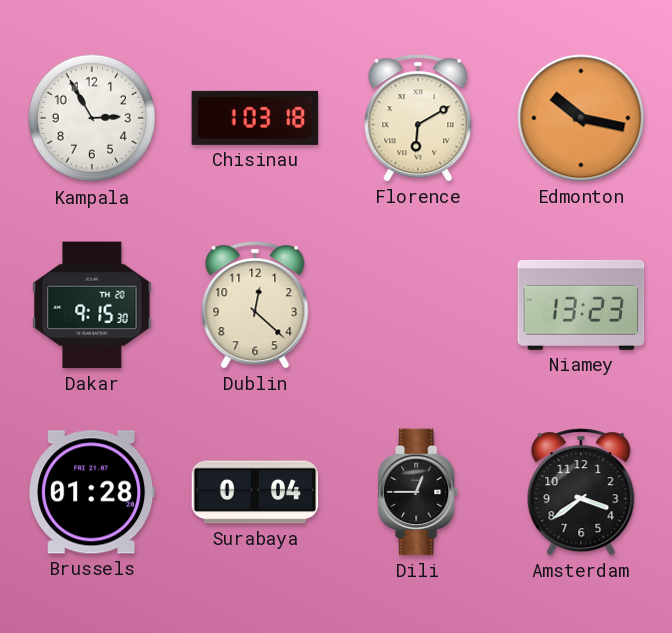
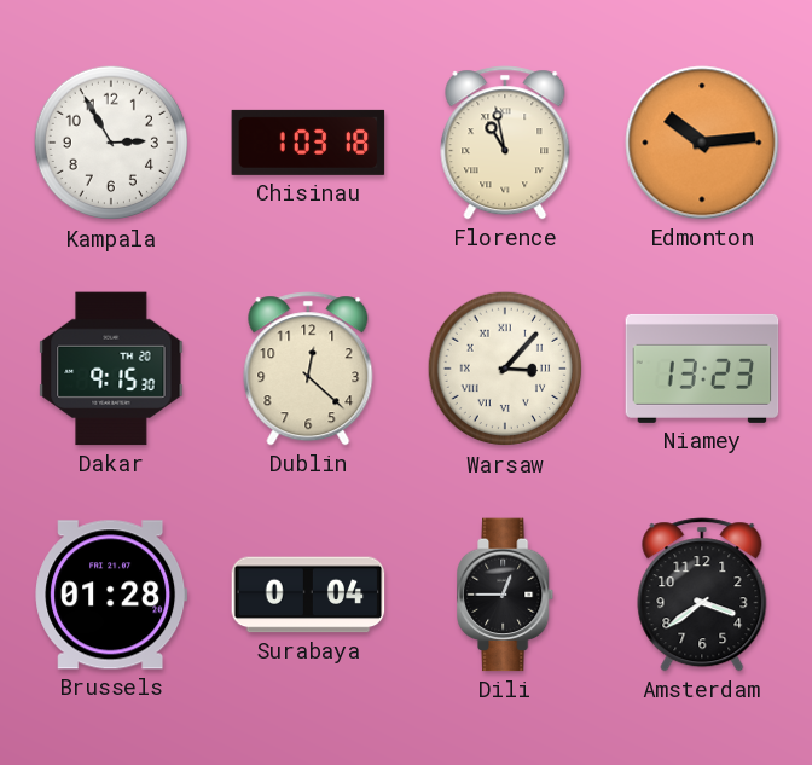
Florence: 6:10 -> 10:58 (505, 143)
Edmonton: 10:17 -> 10:14 (702, 143)
Warsaw: none -> 3:07 (505, 369)
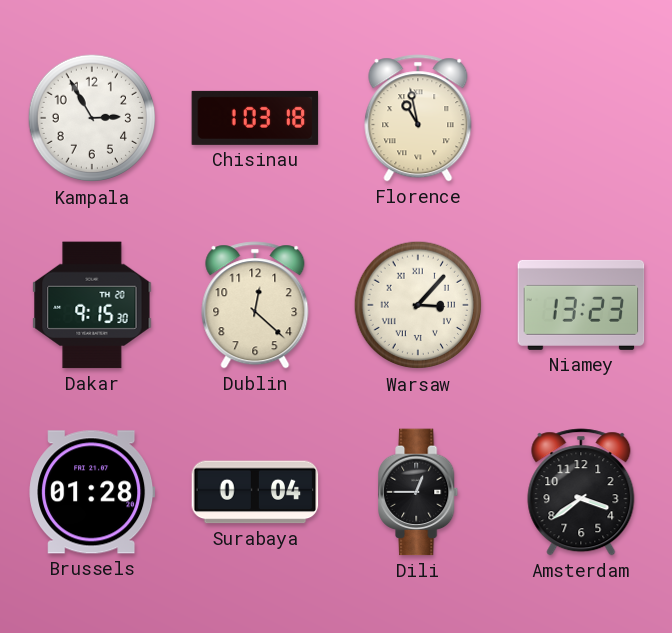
Edmonton: 10:14 -> none (702, 143)
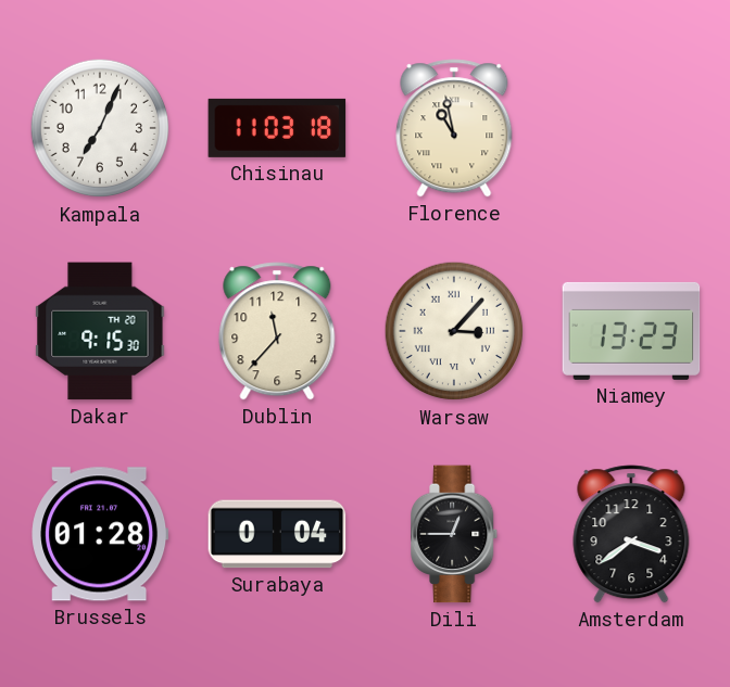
Kampala: 2:55 -> 7:04 (100, 128)
Chisinau: 1:03 -> 11:03 (277, 128)
Dublin: 12:22 -> 11:37 (277, 331)
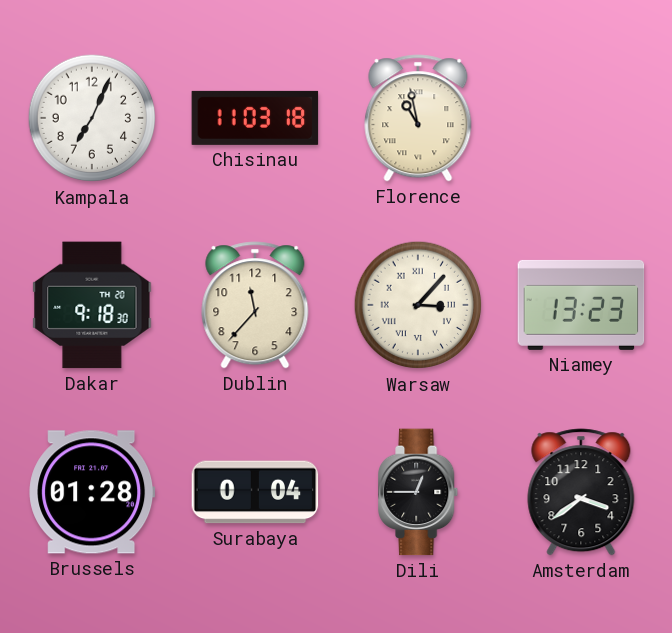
Dakar: 9:15 -> 9:18 (92, 305)
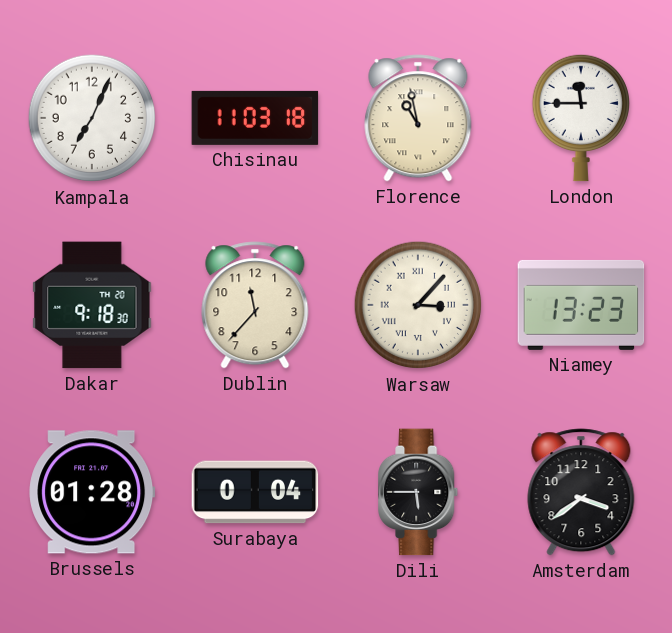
London: none -> 11:45 (580, 118)
Dili: 12:45 -> 5:45 (419, 492)
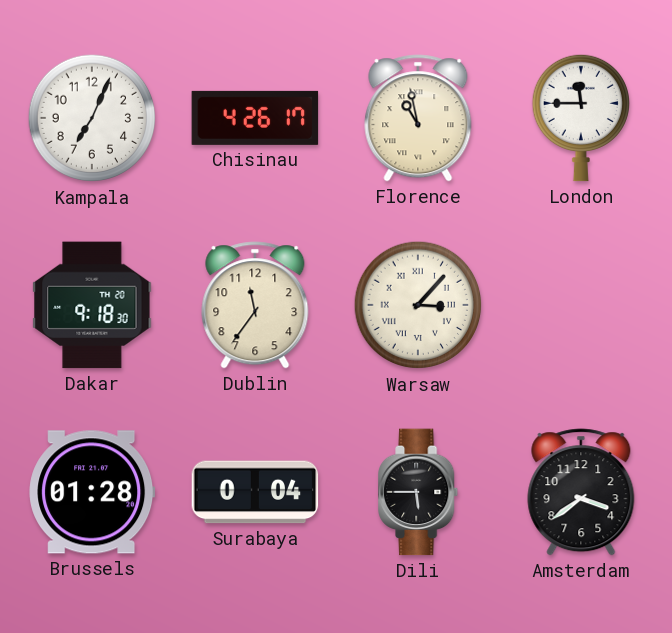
Chisinau: 11:03 -> 4:26 (255, 118)
Dublin: 11:37 -> 11:36 (255, 305)
Niamey: 13:23 -> none (581, 305)
